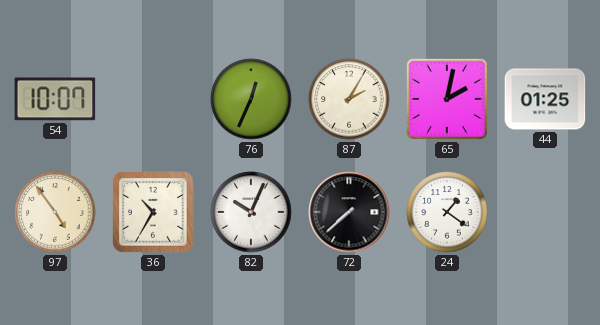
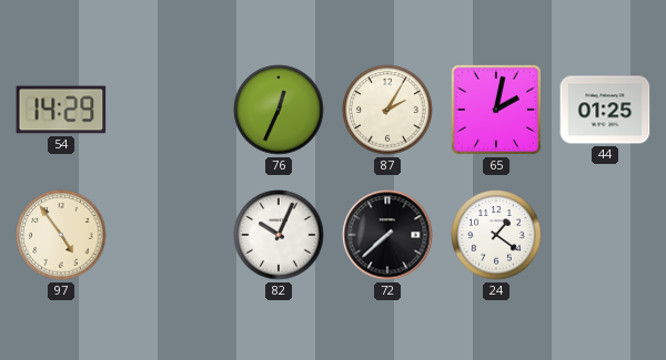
54: 10:07 -> 14:29 (61, 110)
36: 10:35 -> none (153, 212)
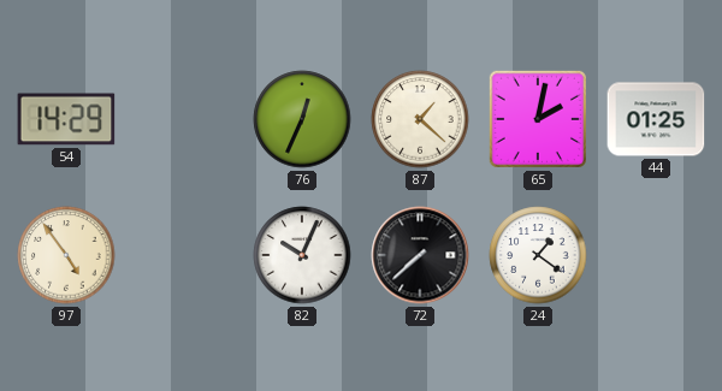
87: 2:05 -> 1:22 (420, 119)
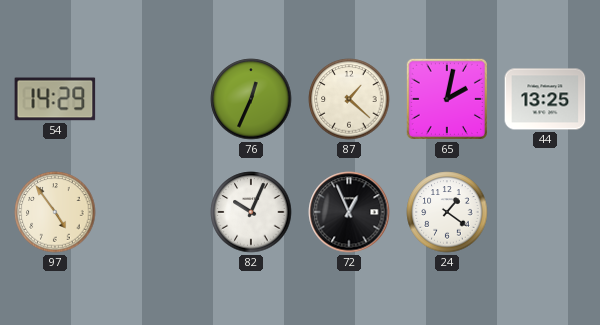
44: 01:25 -> 13:25 (545, 99)
72: 7:38 -> 12:56 (349, 212)
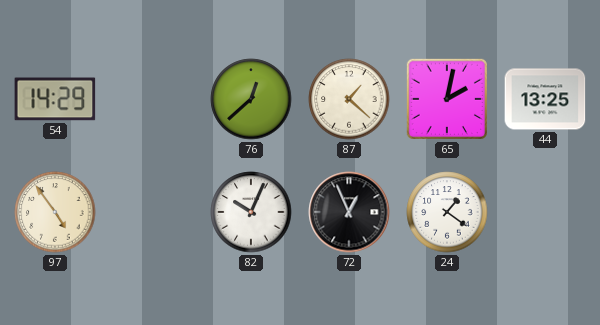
76: 12:34 -> 12:38 (251, 99)
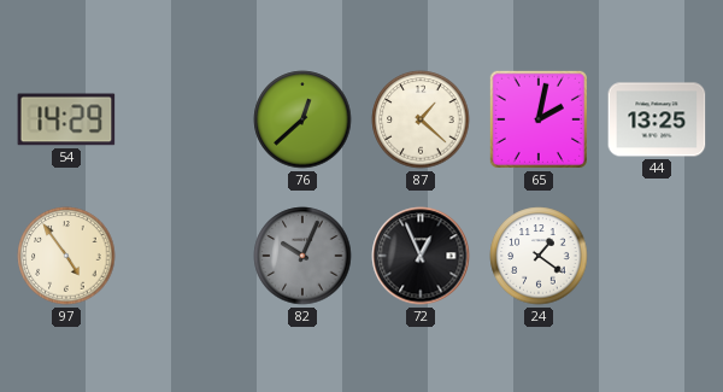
82 dial: white -> grey (302, 256)
